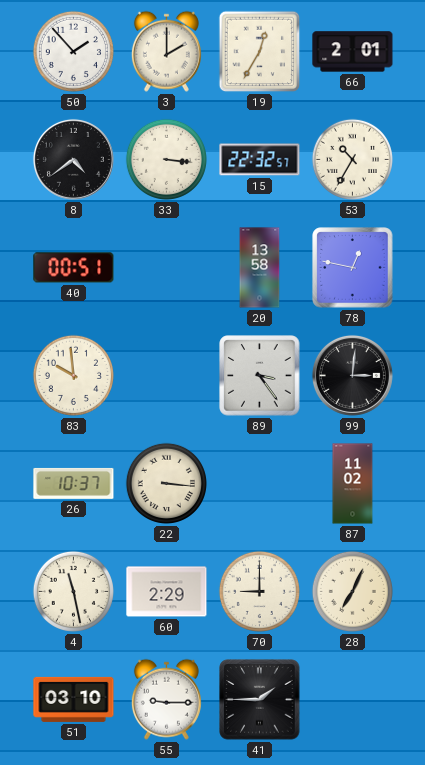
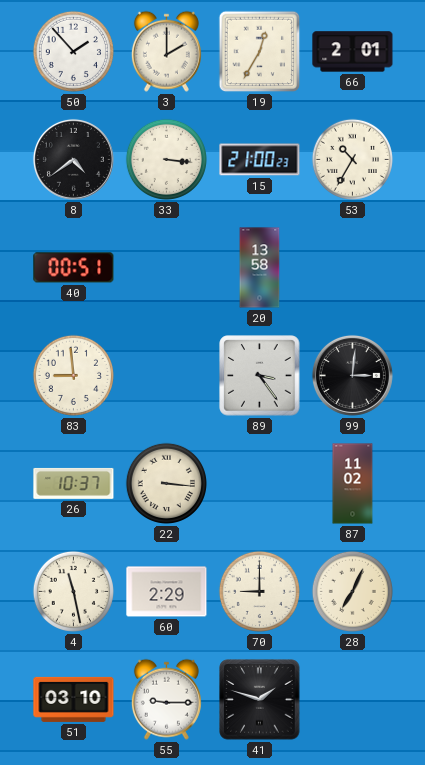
15: 22:32 -> 21:00 (260, 160)
78: 12:47 -> none (353, 268)
83: 9:59 -> 8:59 (73, 375)
41: 1:45 -> 1:48 (260, 700)
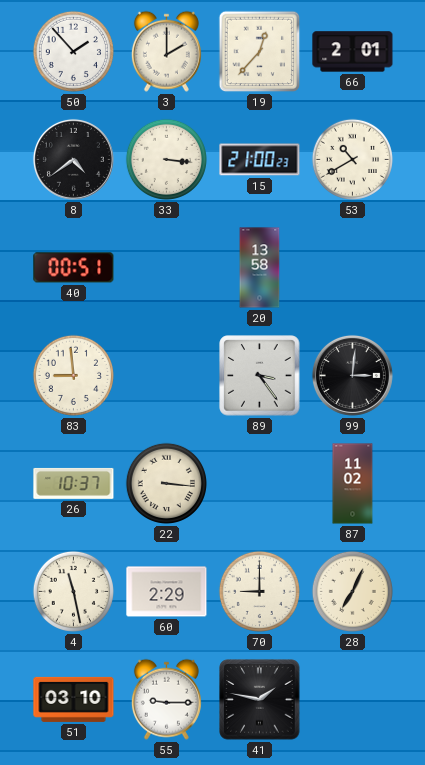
19: 12:35 -> 12:37 (260, 52)
53: 10:35 -> 10:40 (352, 159)
41: 1:48 -> 1:47 (260, 700)
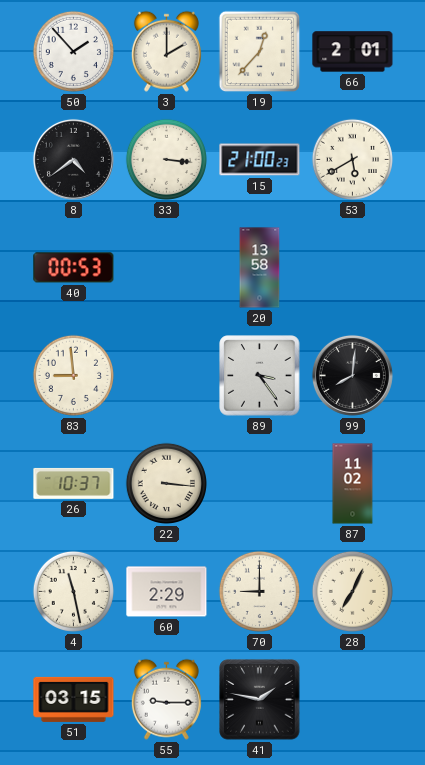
53: 10:40 -> 5:40 (352, 159)
40: 00:51 -> 00:53 (74, 268)
99: 3:01 -> 8:01 (352, 375)
51: 03:10 -> 03:15 (74, 699)
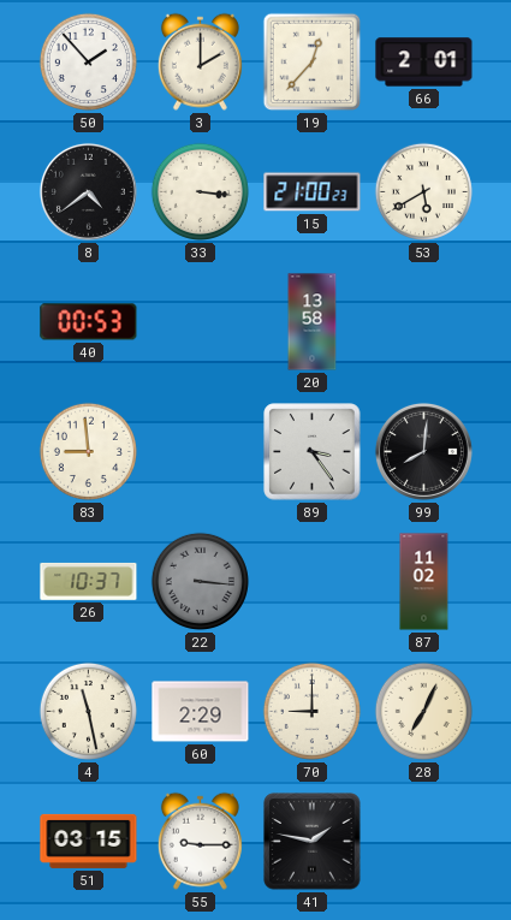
22 dial: cream -> grey (200, 581)
